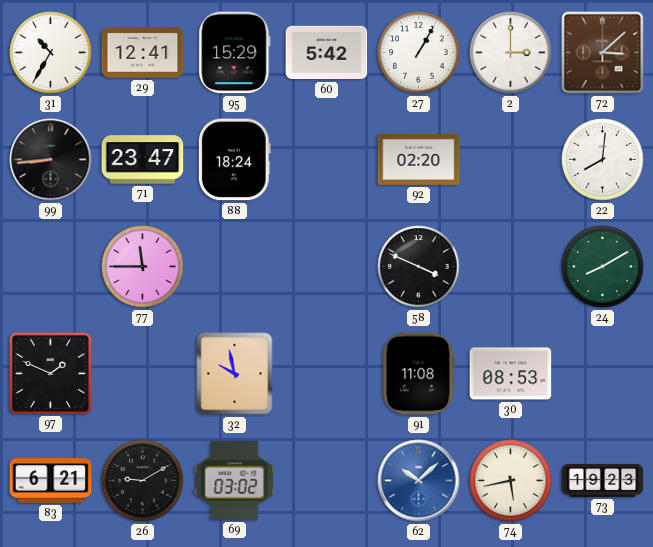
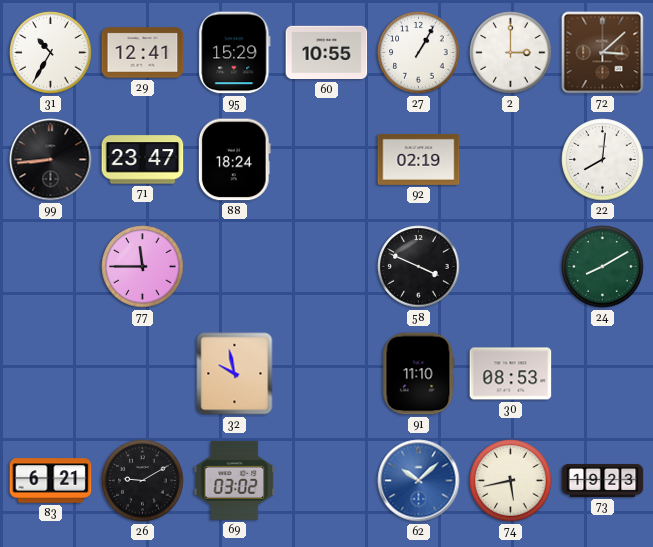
60: 5:42 -> 10:55 (327, 53)
92: 02:20 -> 02:19 (419, 159)
97: 1:49 -> none (50, 373)
91: 11:08 -> 11:10 (418, 374)
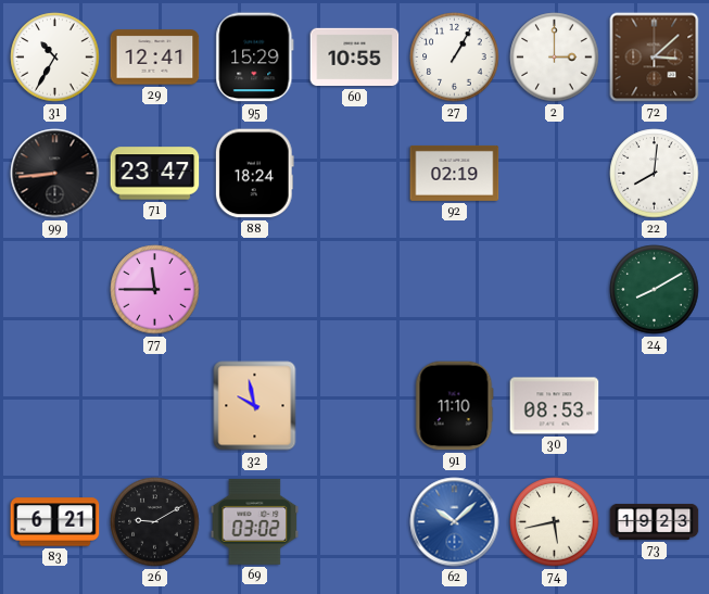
58: 3:49 -> none (419, 267)
